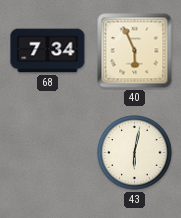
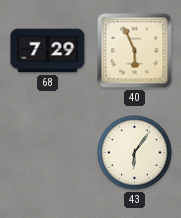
68: 7:34 -> 7:29 (48, 51)
43: 6:02 -> 6:06 (135, 153)
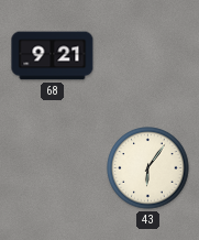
68: 7:29 -> 9:21 (53, 56)
40: 5:56 -> none (135, 51)
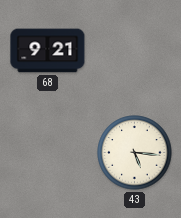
43: 6:06 -> 5:16 (135, 153)
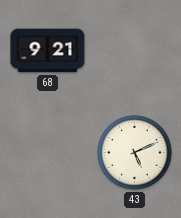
43: 5:16 -> 5:11 (135, 153)
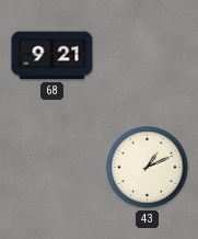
43: 5:11 -> 1:11 (148, 168)
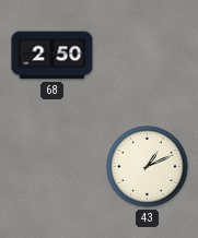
68: 9:21 -> 2:50 (53, 56)
